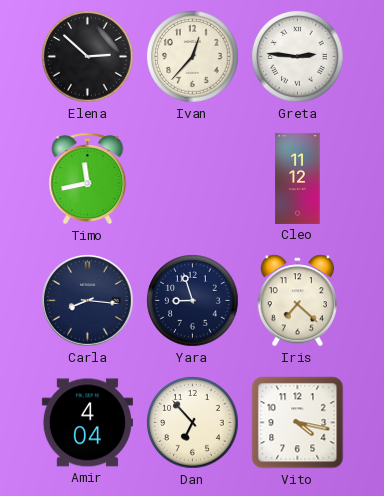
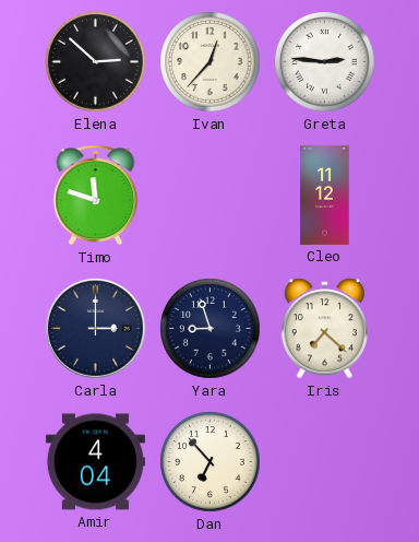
Timo: 11:43 -> 11:48 (96, 196)
Carla: 8:16 -> 3:00 (96, 329)
Vito: 4:17 -> none (298, 423)
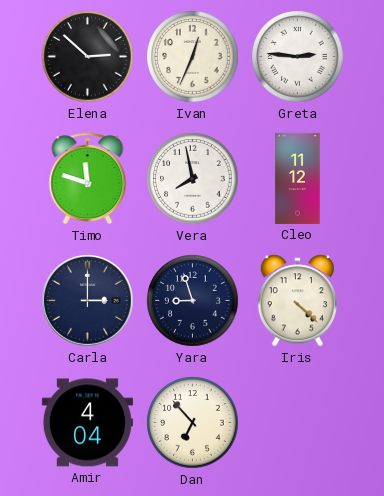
Ivan: 12:37 -> 12:34 (193, 57)
Vera: none -> 7:58 (193, 179)
Iris: 7:22 -> 4:22 (297, 301)
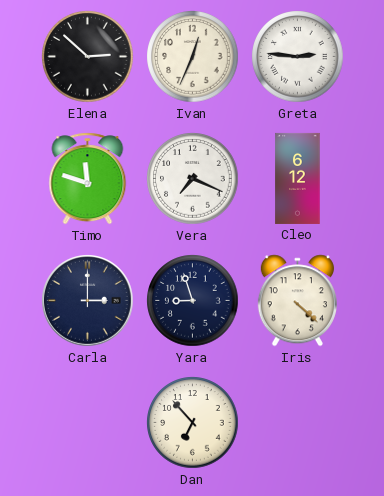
Vera: 7:58 -> 7:19 (193, 179)
Cleo: 11:12 -> 6:12 (298, 178)
Amir: 4:04 -> none (87, 423)
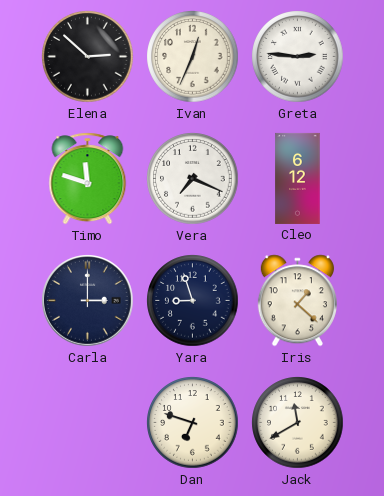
Iris: 4:22 -> 1:22 (297, 301)
Dan: 6:53 -> 6:48 (193, 423)
Jack: none -> 11:40 (298, 423)
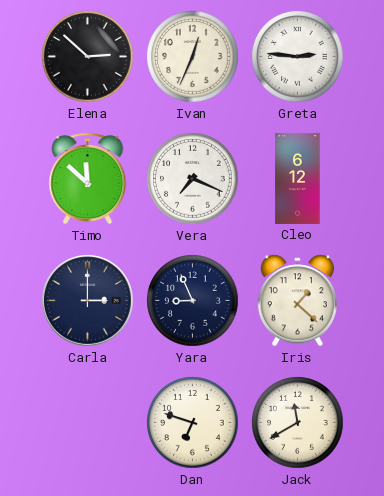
Timo: 11:48 -> 11:52 (88, 179)
Yara: 8:57 -> 8:56 (193, 301)
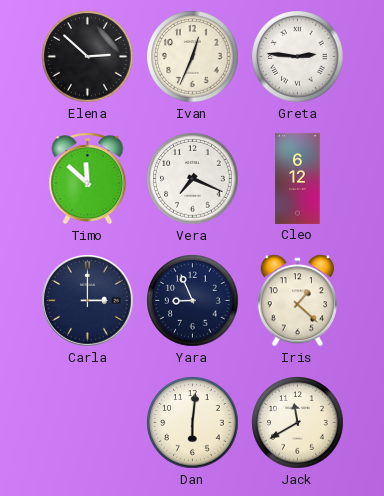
Dan: 6:48 -> 6:01 (193, 423)
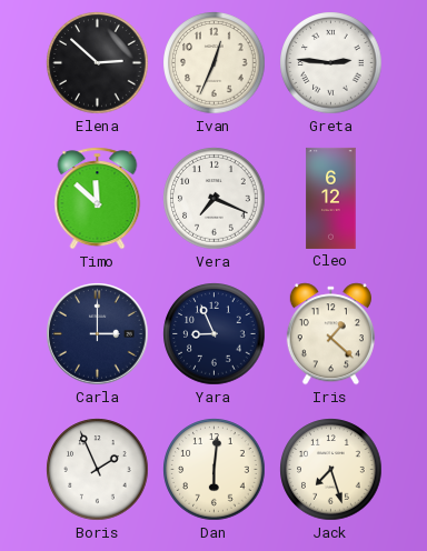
Boris: none -> 1:56 (98, 470)
Jack: 11:40 -> 7:27 (331, 470)
